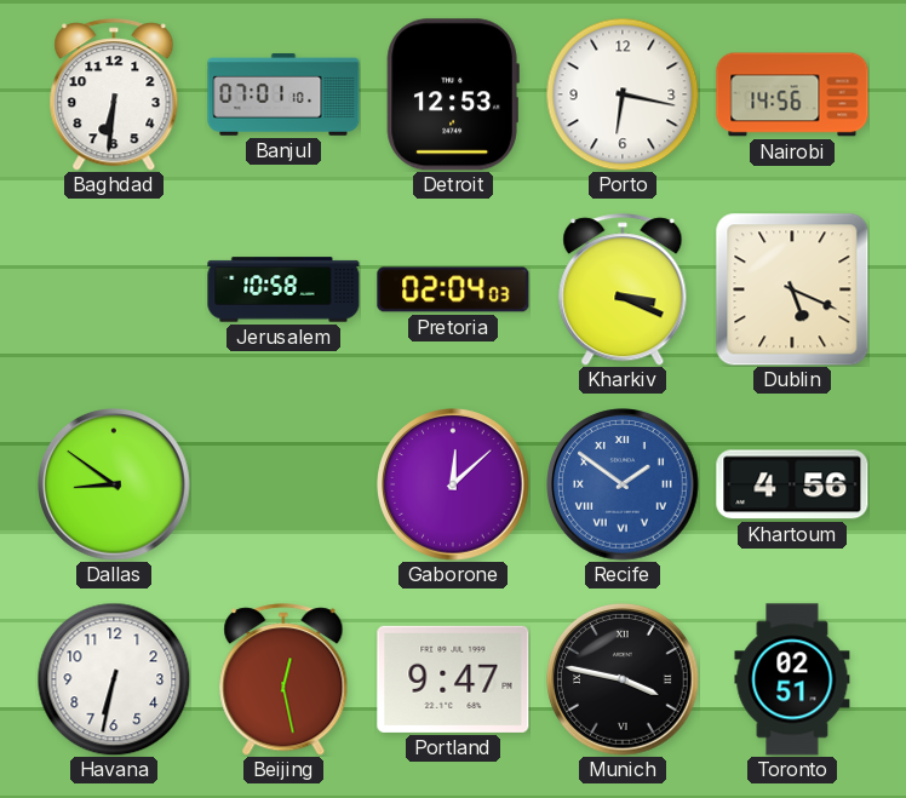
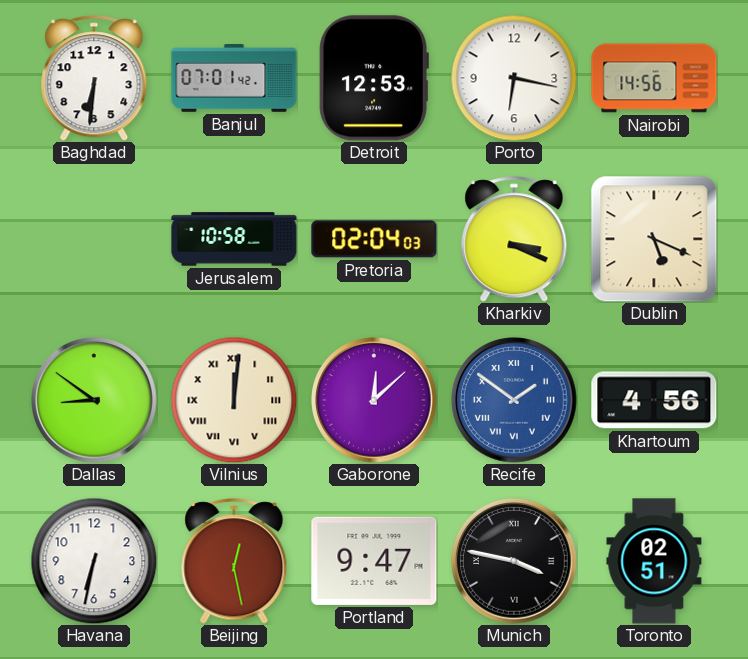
Banjul: 07:01:10 -> 07:01:42 (234, 79)
Vilnius: none -> 12:01 (234, 400)
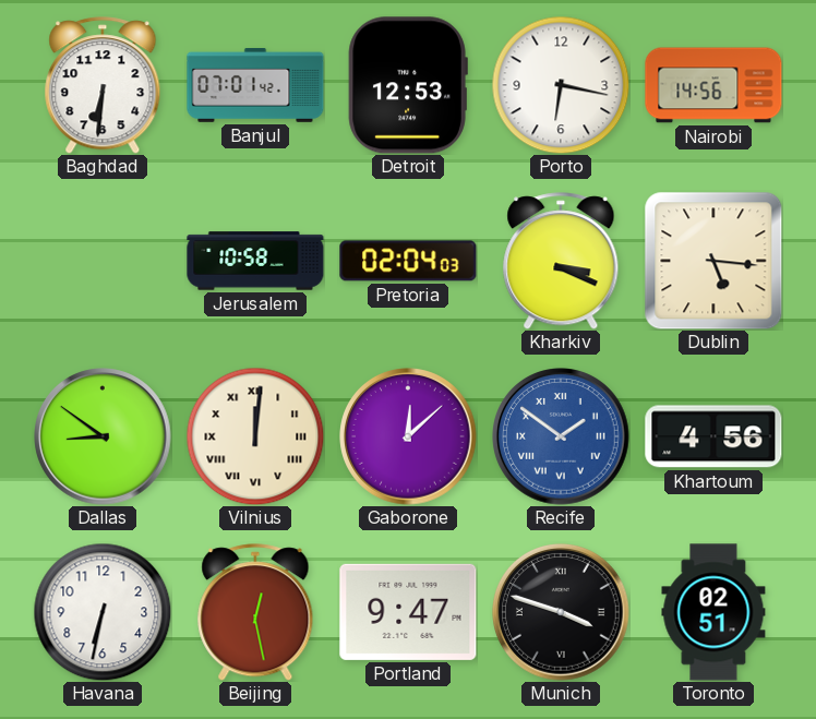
Dublin: 5:19 -> 5:16 (713, 261)
Munich: 3:47 -> 3:48 (561, 612)
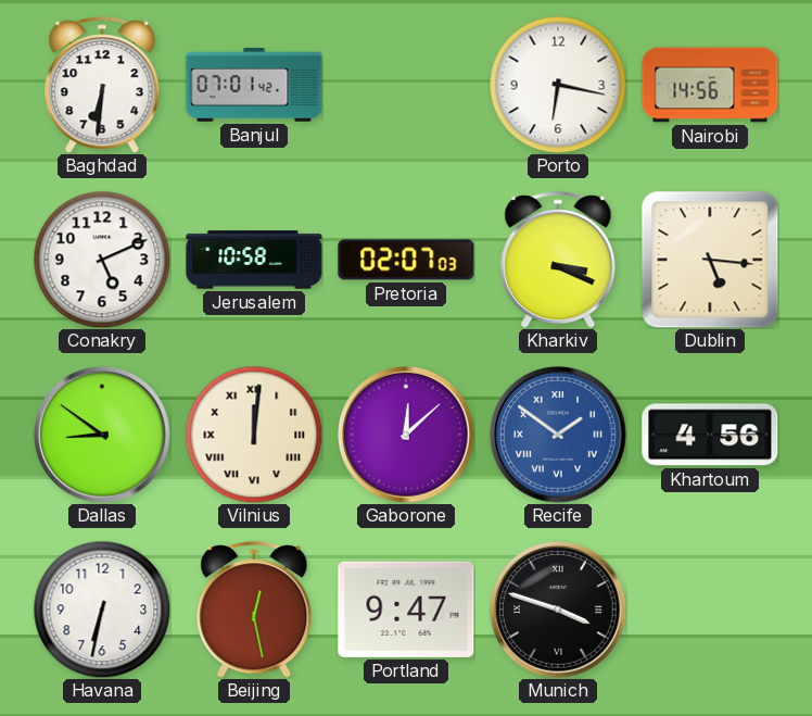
Detroit: 12:53 -> none (408, 85)
Conakry: none -> 5:11 (102, 260)
Pretoria: 02:04 -> 02:07 (406, 260)
Toronto: 02:51 -> none (713, 612)
